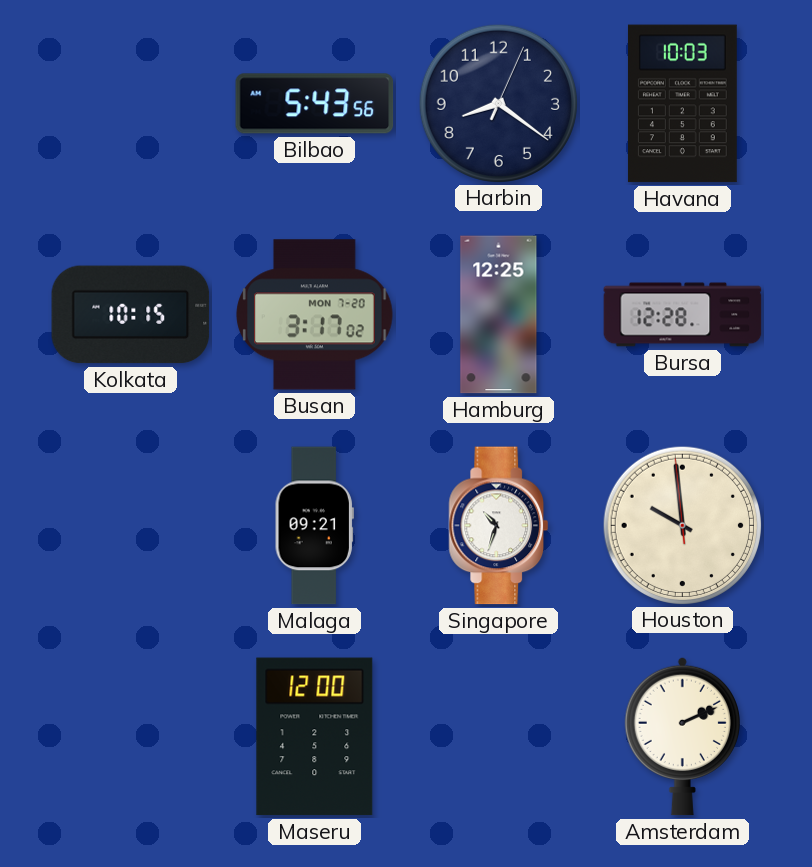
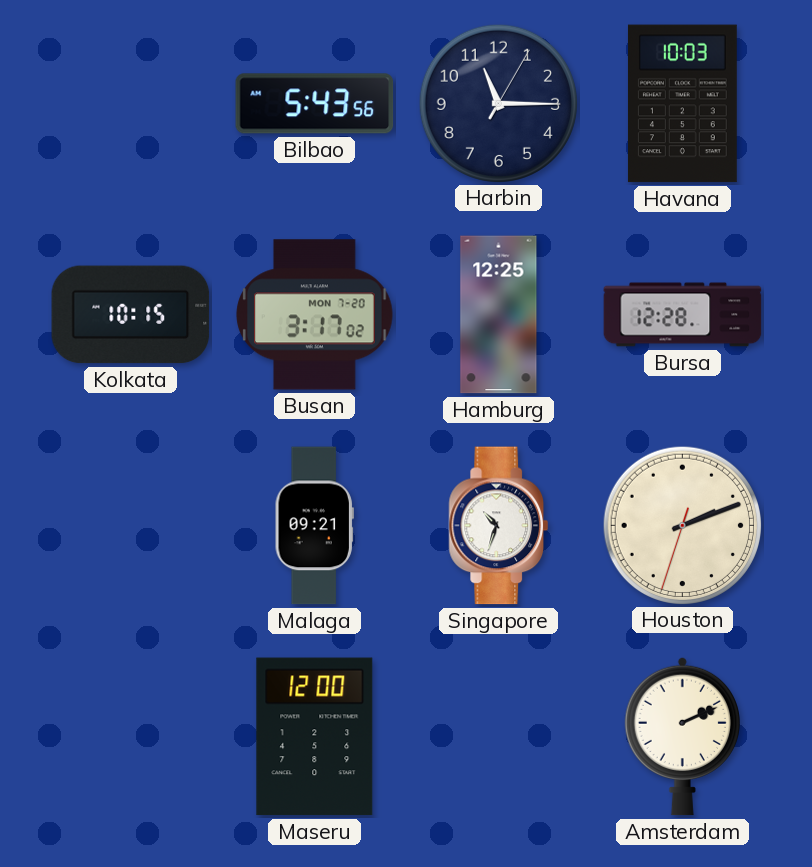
Harbin: 8:21 -> 11:15 (498, 103)
Houston: 9:58 -> 2:11 (682, 525)
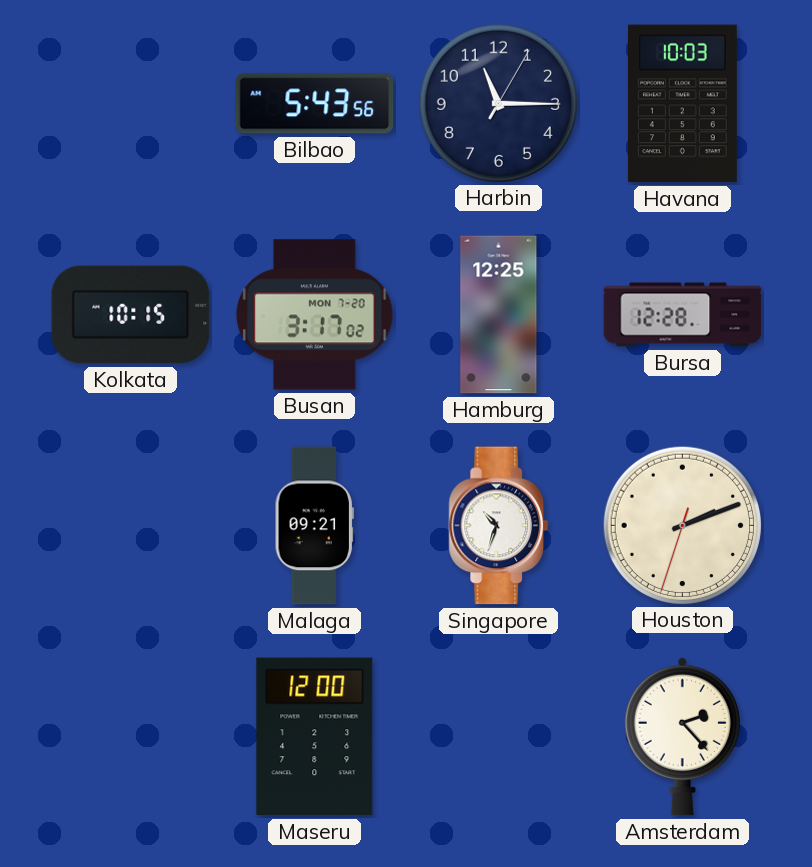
Amsterdam: 2:11 -> 2:23 (682, 736)
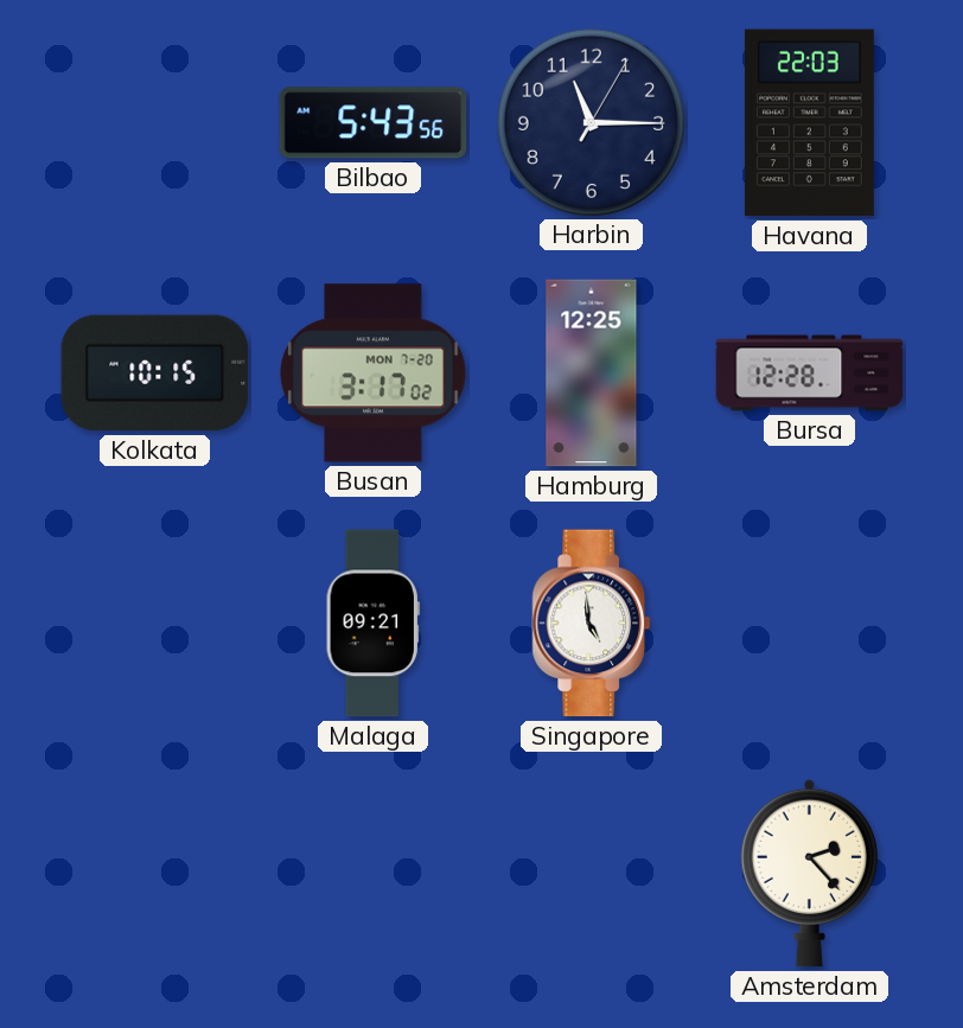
Havana: 10:03 -> 22:03 (809, 123)
Singapore: 10:33 -> 4:59 (592, 624)
Houston: 2:11 -> none (682, 525)
Maseru: 12:00 -> none (315, 737)
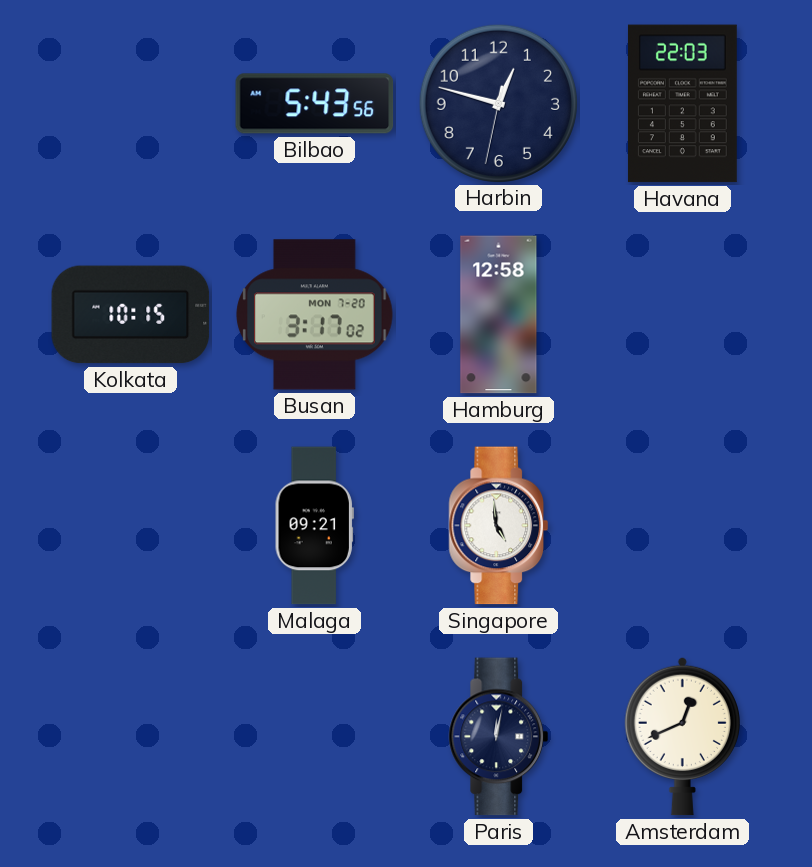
Harbin: 11:15 -> 12:47 (498, 103)
Hamburg: 12:25 -> 12:58 (499, 315)
Bursa: 12:28 -> none (810, 373)
Paris: none -> 12:02 (499, 737)
Amsterdam: 2:23 -> 12:41 (682, 736)
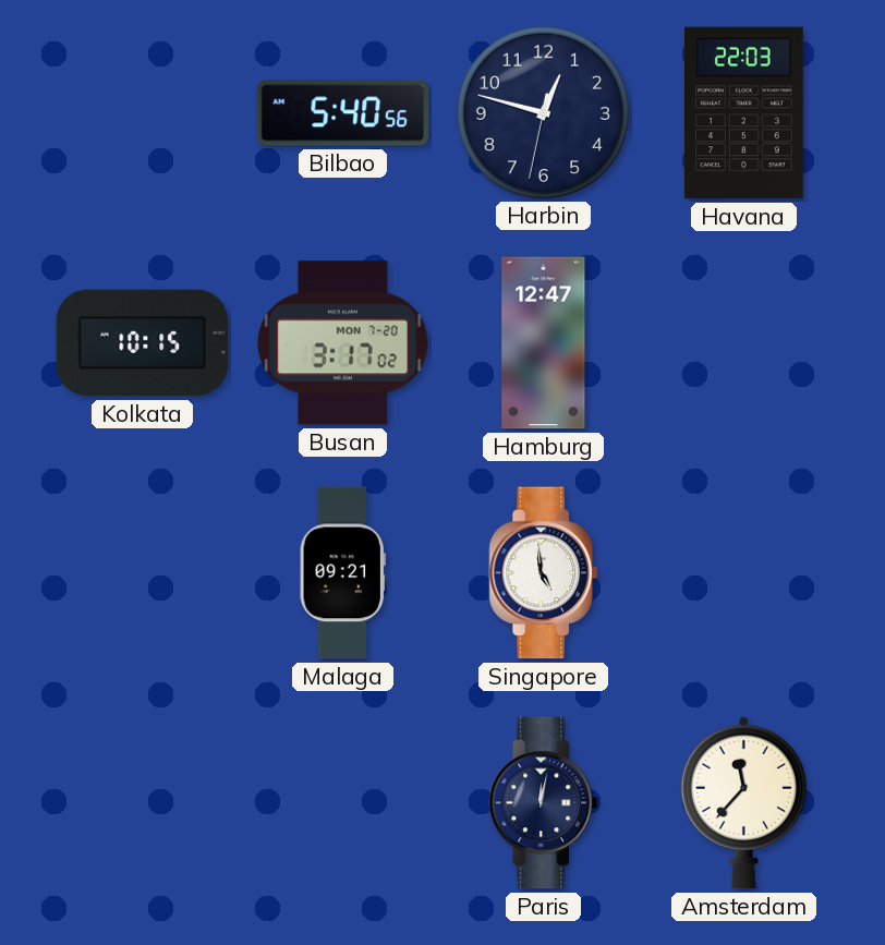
Bilbao: 5:43 -> 5:40 (343, 113)
Hamburg: 12:58 -> 12:47 (544, 343)
Amsterdam: 12:41 -> 11:37 (743, 802)
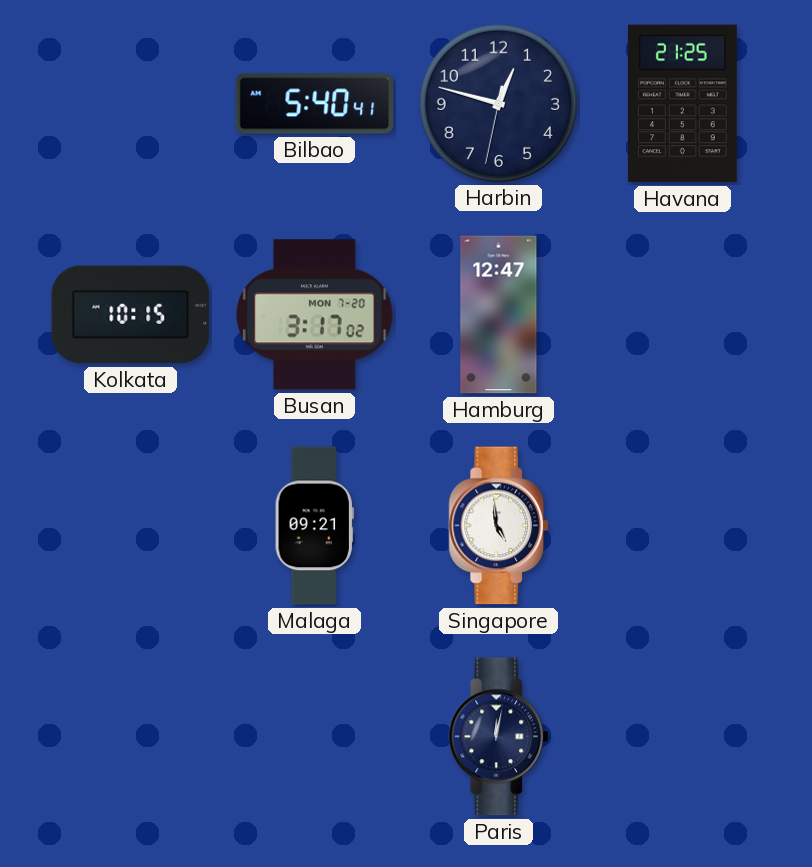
Bilbao: 5:40:56 -> 5:40:41 (315, 104)
Havana: 22:03 -> 21:25 (682, 104)
Amsterdam: 11:37 -> none (743, 802)
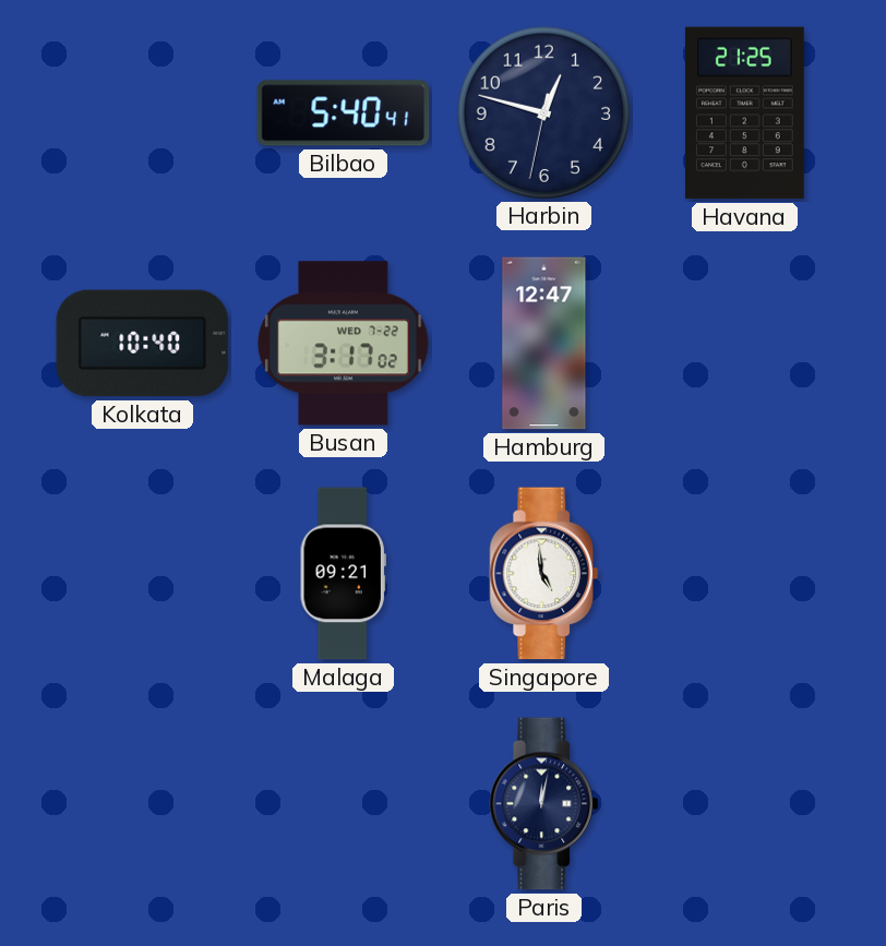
Kolkata: 10:15 -> 10:40 (143, 344)
Busan date: MON 7-20 -> WED 7-22 (344, 344)
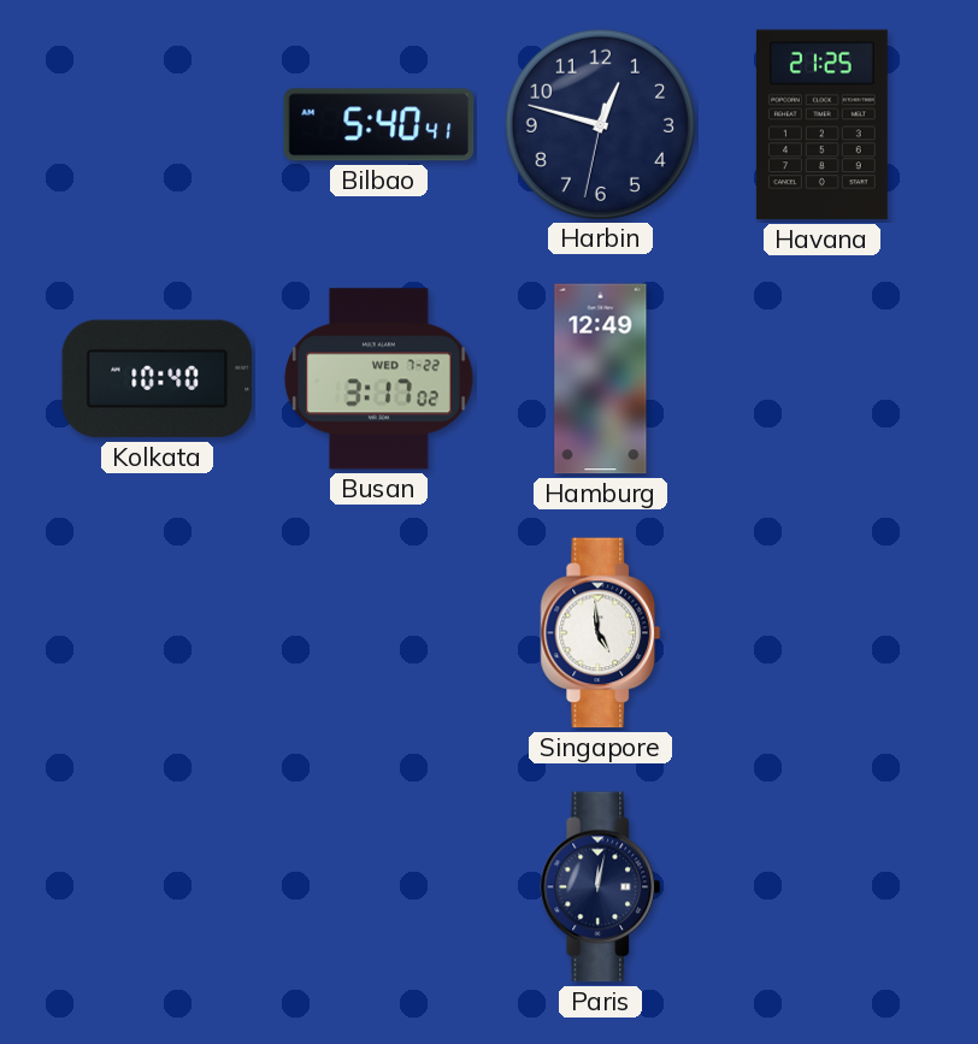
Hamburg: 12:47 -> 12:49 (601, 379)
Malaga: 09:21 -> none (343, 574)
